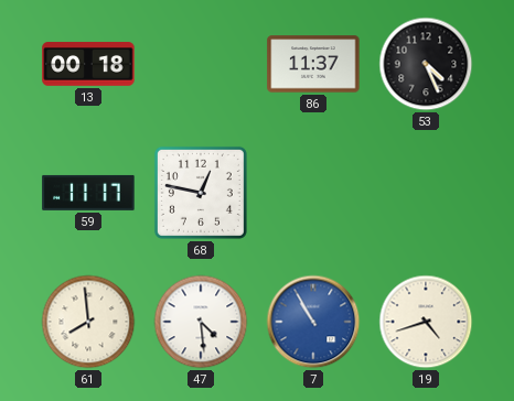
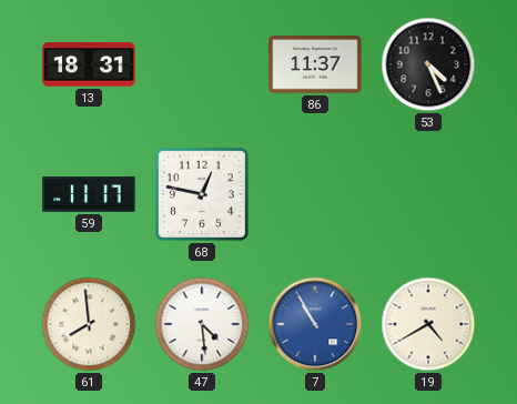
13: 00:18 -> 18:31 (89, 64)
19: 4:42 -> 4:40 (428, 324)
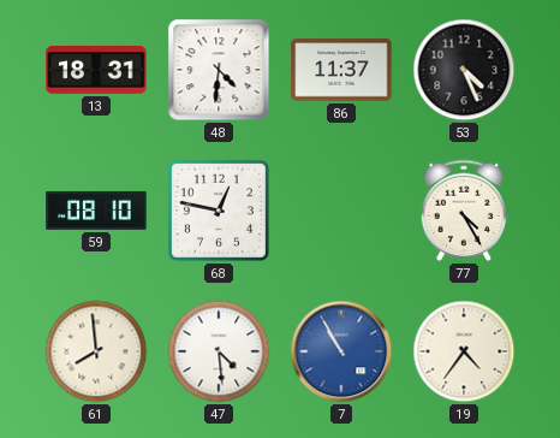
48: none -> 4:31 (219, 70)
59: 11:17 -> 08:10 (96, 211)
77: none -> 4:25 (464, 211)
19: 4:40 -> 4:36 (464, 351)
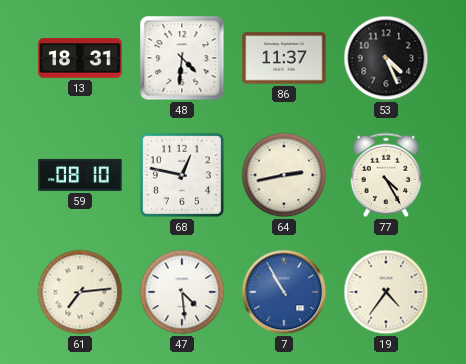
64: none -> 2:43 (284, 175)
61: 7:59 -> 7:14 (80, 292)
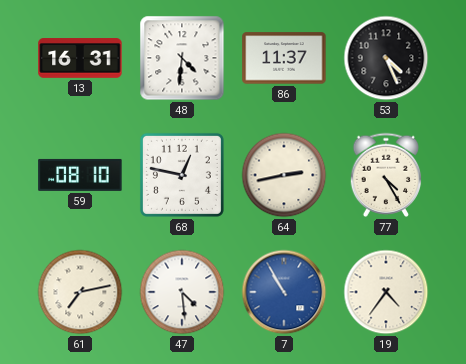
13: 18:31 -> 16:31 (80, 58)
61: 7:14 -> 7:13 (80, 292)
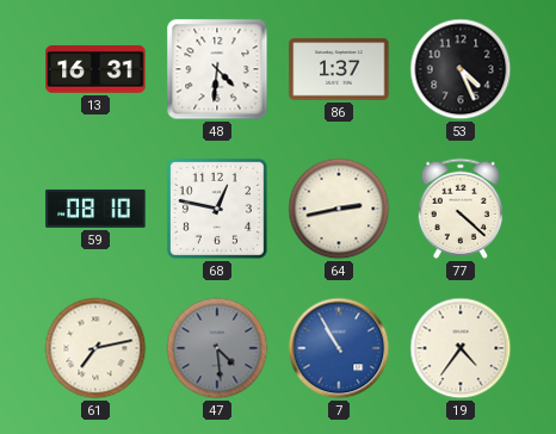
86: 11:37 -> 1:37 (339, 69)
77: 4:25 -> 4:22 (461, 209)
47 dial: white -> grey (217, 348)
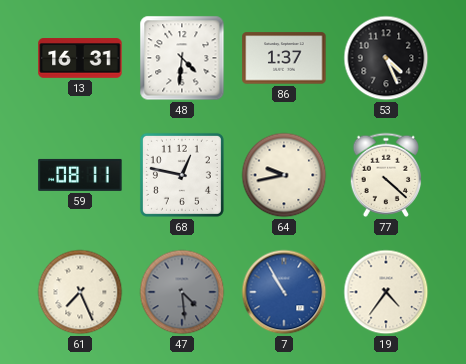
59: 08:10 -> 08:11 (80, 175)
64: 2:43 -> 9:43 (284, 175)
61: 7:13 -> 7:26 (80, 292)
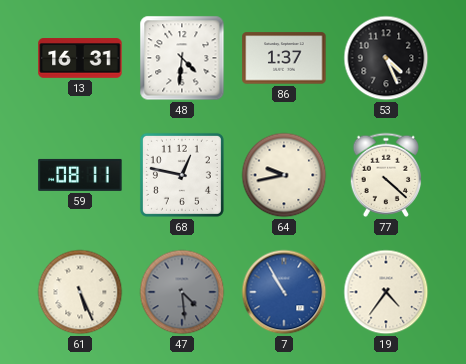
61: 7:26 -> 5:26 (80, 292)
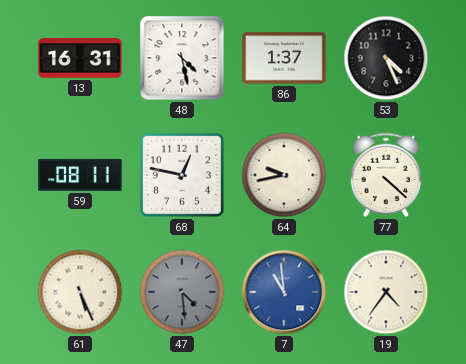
48: 4:31 -> 4:28 (182, 58)
7: 10:55 -> 10:59 (284, 292)
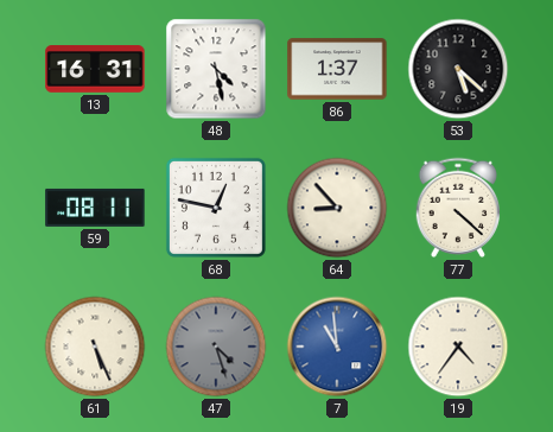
53: 4:26 -> 5:22 (458, 69)
64: 9:43 -> 8:53 (337, 208)
47: 4:29 -> 4:27 (216, 347)
